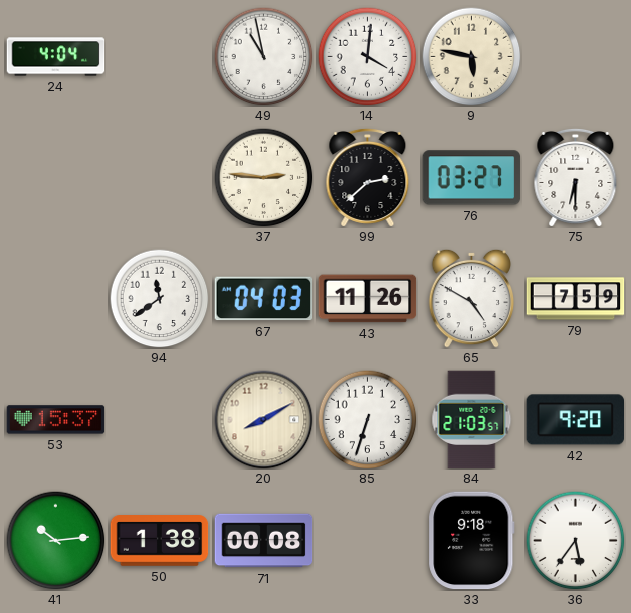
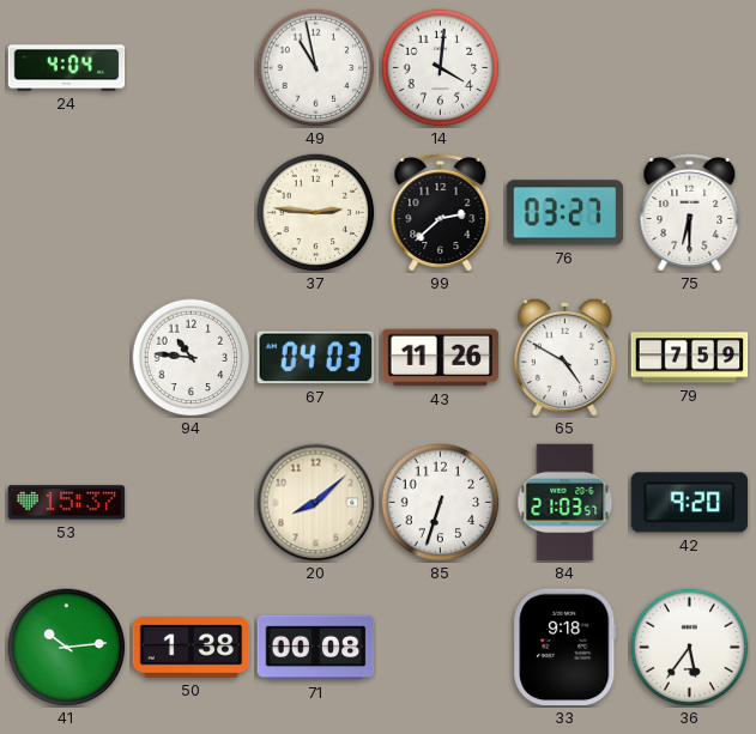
9: 5:47 -> none (472, 57)
94: 11:39 -> 10:46 (192, 358)
20: 8:10 -> 8:08 (316, 503)
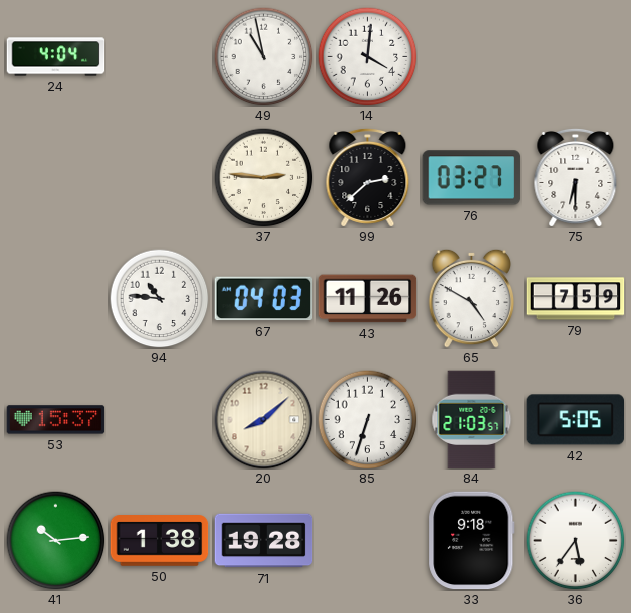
42: 9:20 -> 5:05 (576, 420)
71: 00:08 -> 19:28 (264, 541)
